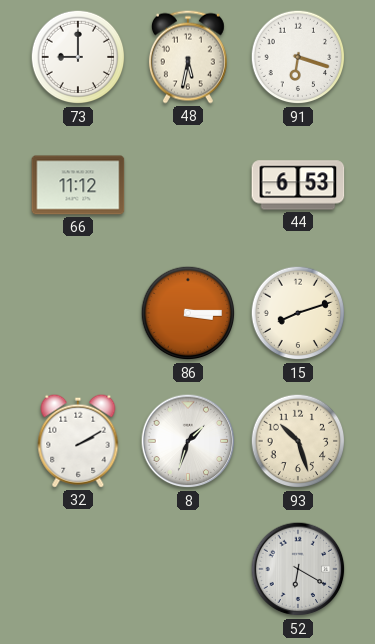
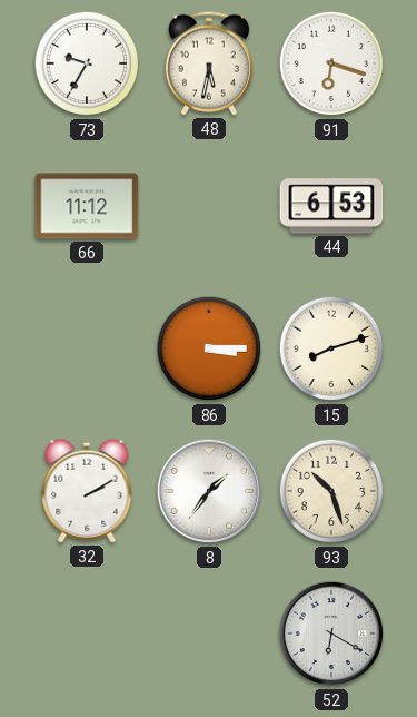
73: 9:00 -> 9:35 (87, 63)
8: 1:33 -> 1:36 (209, 491)
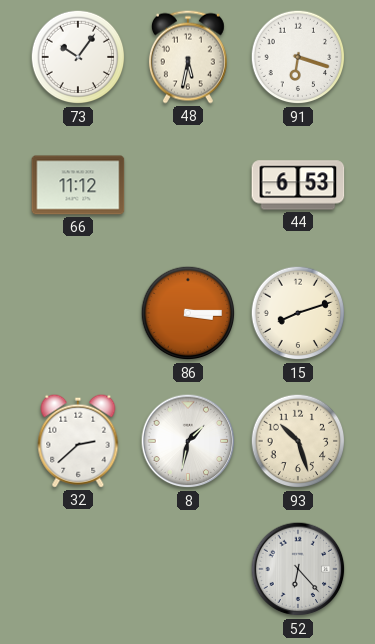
73: 9:35 -> 10:06 (78, 57)
32: 2:10 -> 2:38 (78, 441)
8: 1:36 -> 1:32 (188, 441)
52: 6:20 -> 6:23 (298, 569)
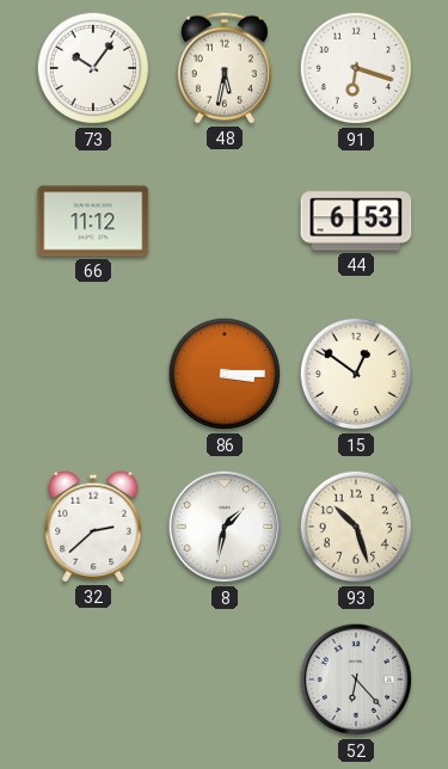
15: 8:12 -> 12:51 (356, 374)
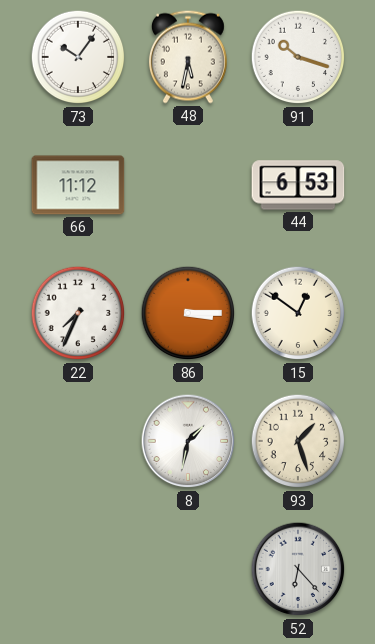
91: 6:18 -> 10:18 (298, 57)
22: none -> 7:34 (78, 313)
32: 2:38 -> none (93, 527)
93: 10:27 -> 1:27 (298, 441)
